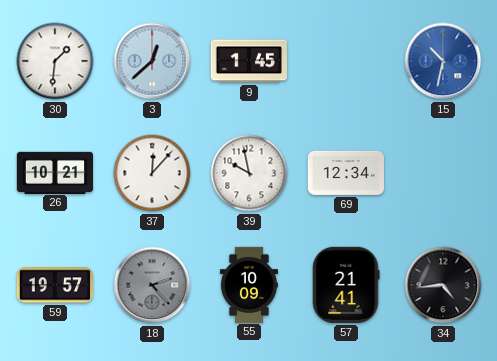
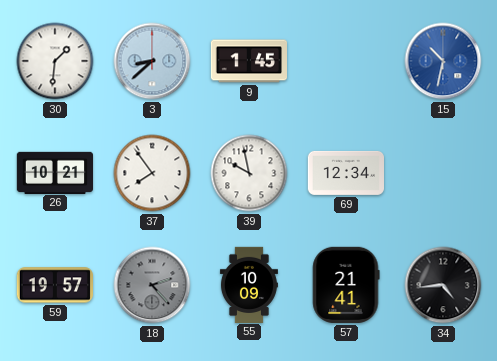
3: 12:38 -> 8:38 (152, 61)
37: 12:07 -> 7:54 (152, 173)
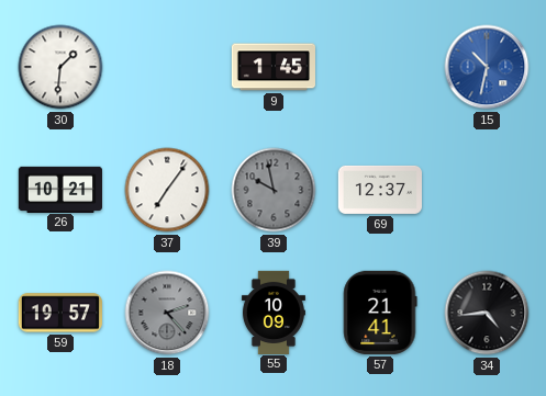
3: 8:38 -> none (152, 61)
37: 7:54 -> 7:06 (167, 190)
39 dial: white -> grey (274, 190)
69: 12:34 -> 12:37 (379, 190)
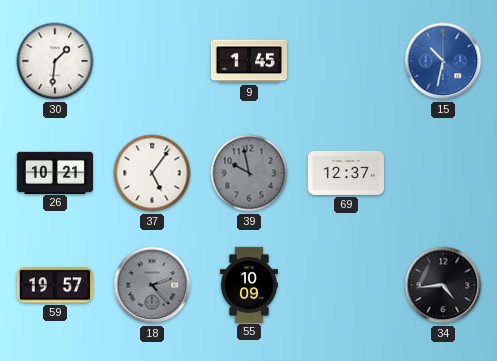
37: 7:06 -> 5:06 (152, 173)
57: 21:41 -> none (380, 313)
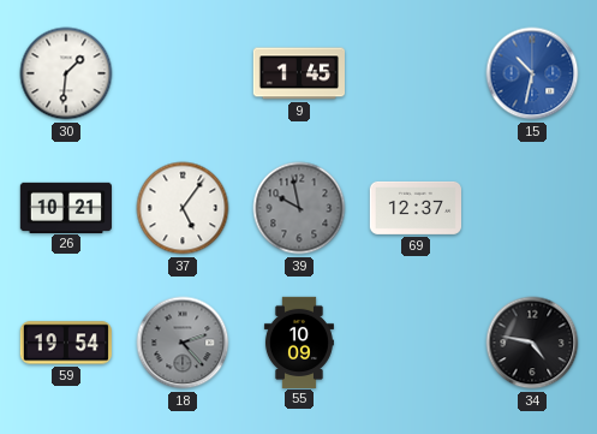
59: 19:57 -> 19:54 (66, 343)
34: 4:44 -> 4:47 (532, 343)
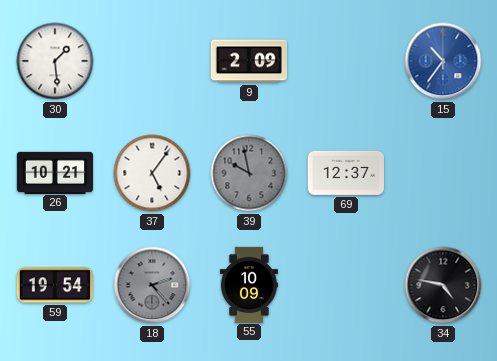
30: 1:31 -> 1:29 (55, 61)
9: 1:45 -> 2:09 (248, 61)
15: 10:32 -> 10:36 (443, 61)
